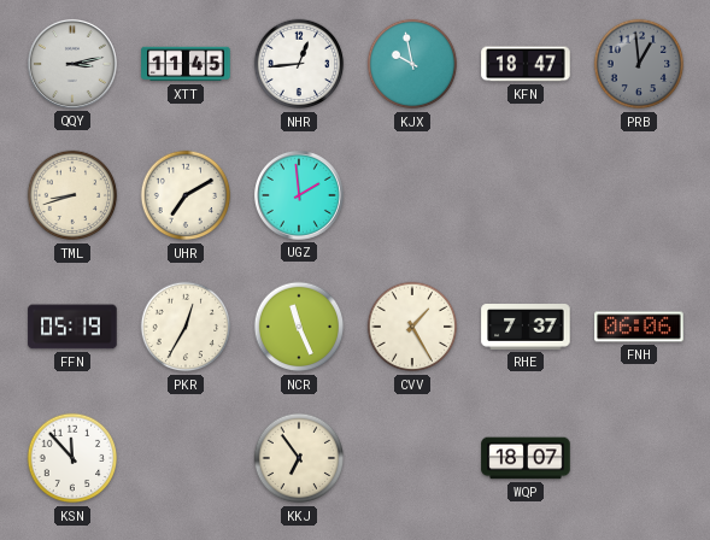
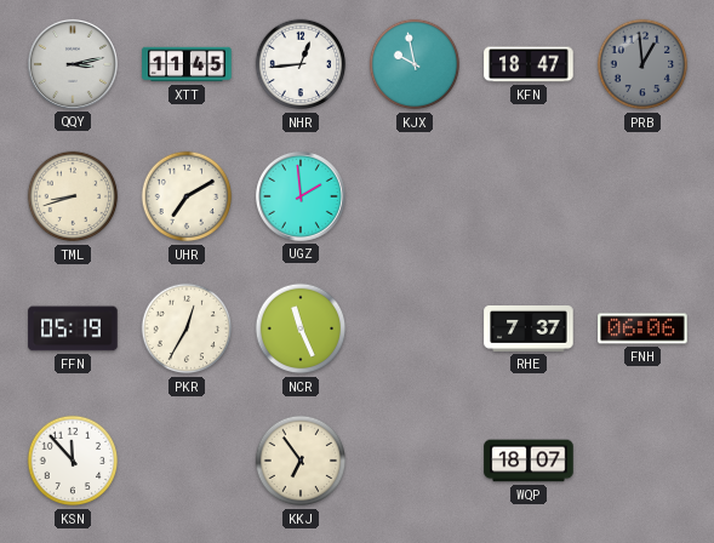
CVV: 1:25 -> none (412, 327)
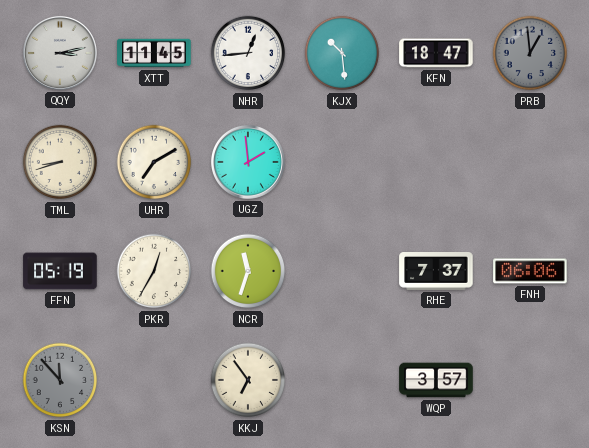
KJX: 9:58 -> 10:29 (342, 53)
NCR: 11:26 -> 11:33 (248, 271)
KSN dial: white -> grey (60, 380)
WQP: 18:07 -> 3:57 (436, 380)
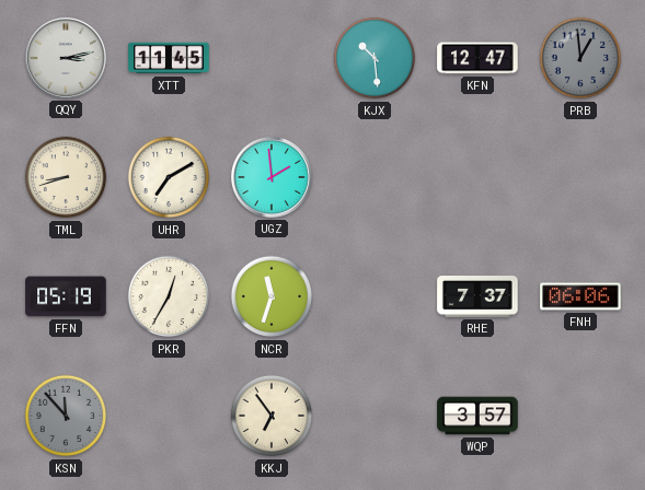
NHR: 12:44 -> none (248, 53)
KFN: 18:47 -> 12:47 (477, 58)
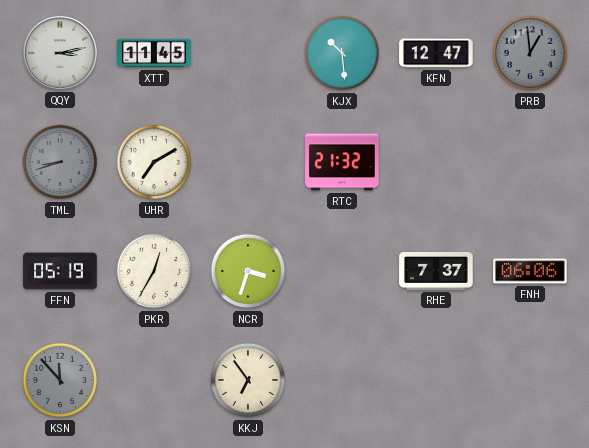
TML dial: cream -> grey (60, 162)
UGZ: 1:59 -> none (272, 177)
RTC: none -> 21:32 (342, 162)
NCR: 11:33 -> 3:33 (248, 271)
WQP: 3:57 -> none (477, 416)
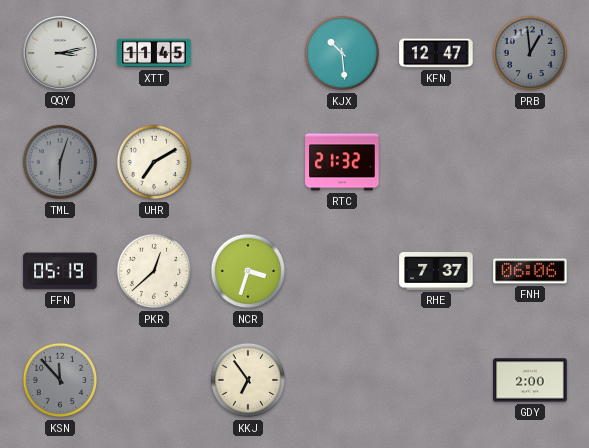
TML: 8:42 -> 6:03 (60, 162)
PKR: 12:35 -> 12:38 (154, 271)
GDY: none -> 2:00 (530, 380)
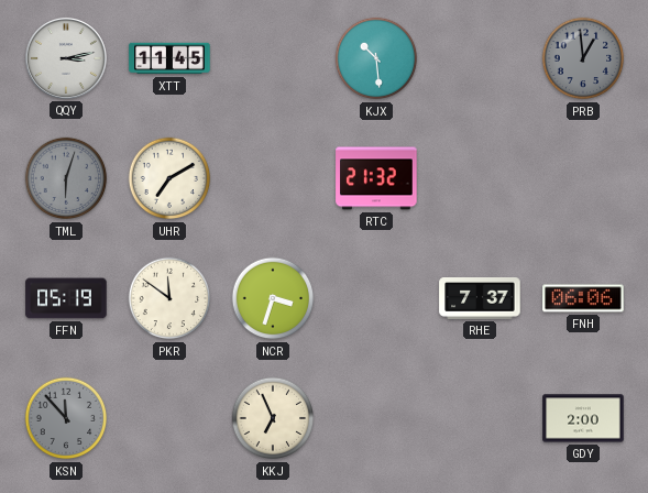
KFN: 12:47 -> none (436, 53)
PKR: 12:38 -> 11:51 (169, 298)
KKJ: 6:54 -> 6:56 (273, 418)
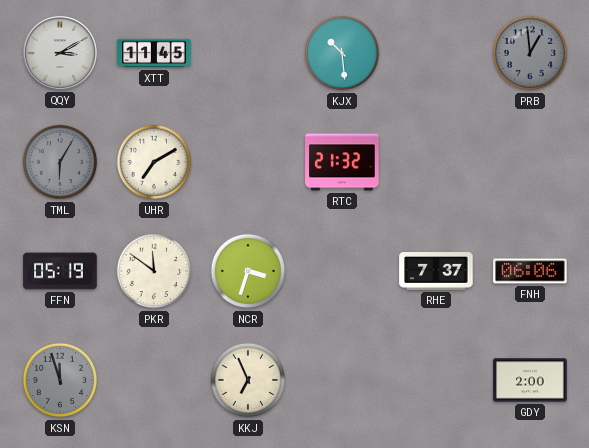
QQY: 3:13 -> 3:10 (60, 53)
TML: 6:03 -> 6:05 (60, 162)
KSN: 11:53 -> 11:57 (60, 380)
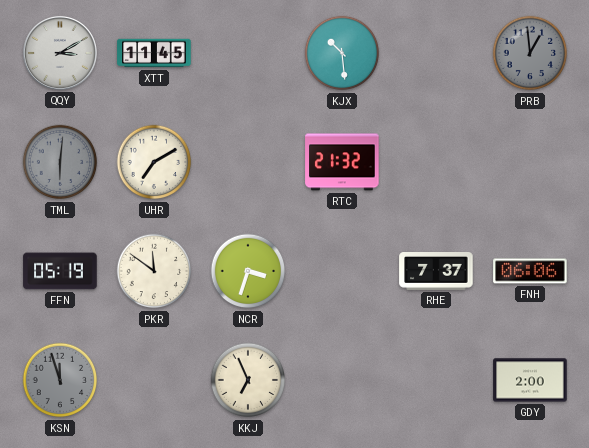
TML: 6:05 -> 6:01 (60, 162)
